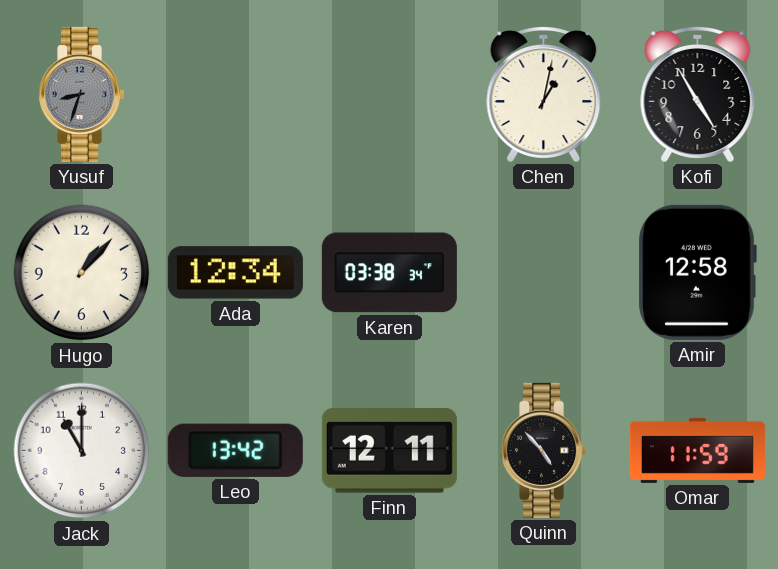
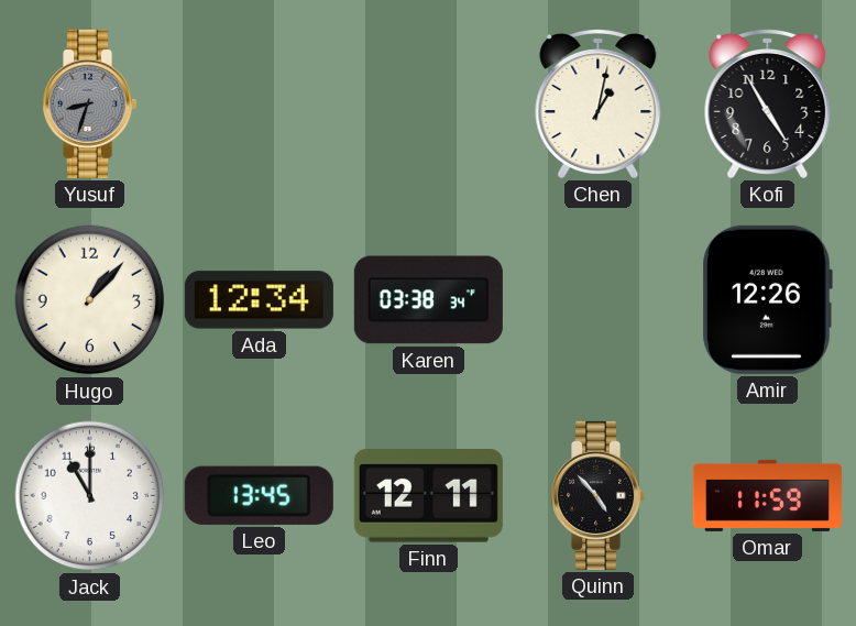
Amir: 12:58 -> 12:26 (767, 299)
Leo: 13:42 -> 13:45 (259, 495)
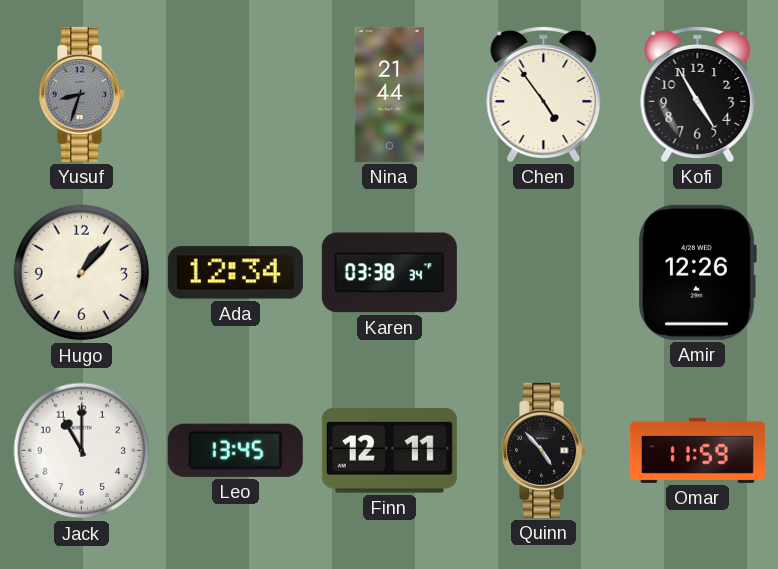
Nina: none -> 21:44 (389, 94)
Chen: 1:02 -> 4:54 (544, 95)
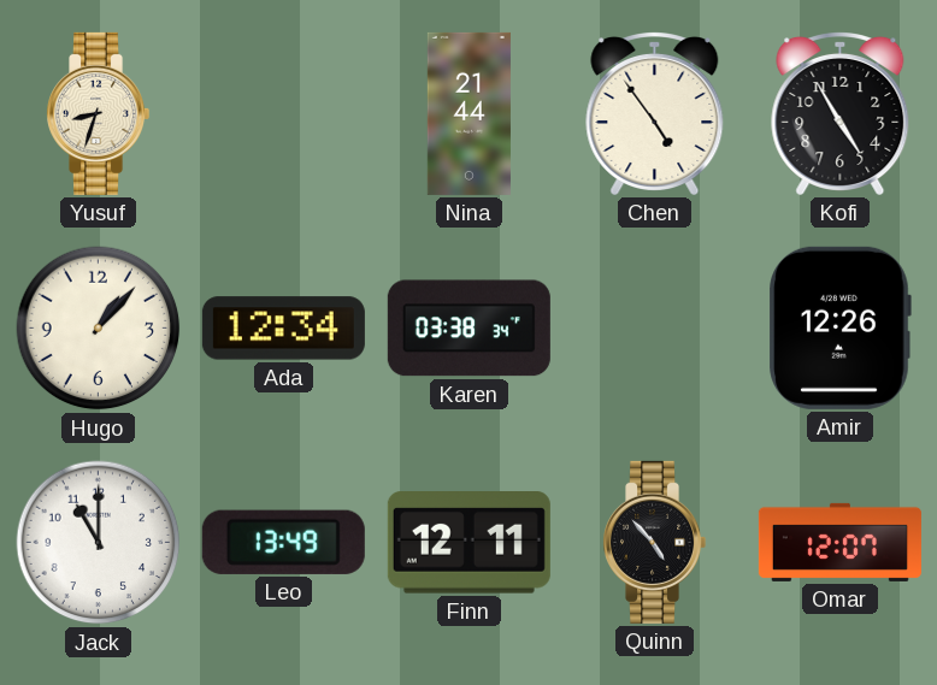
Yusuf dial: grey -> cream (99, 113)
Leo: 13:45 -> 13:49 (283, 542)
Omar: 11:59 -> 12:07 (839, 542)
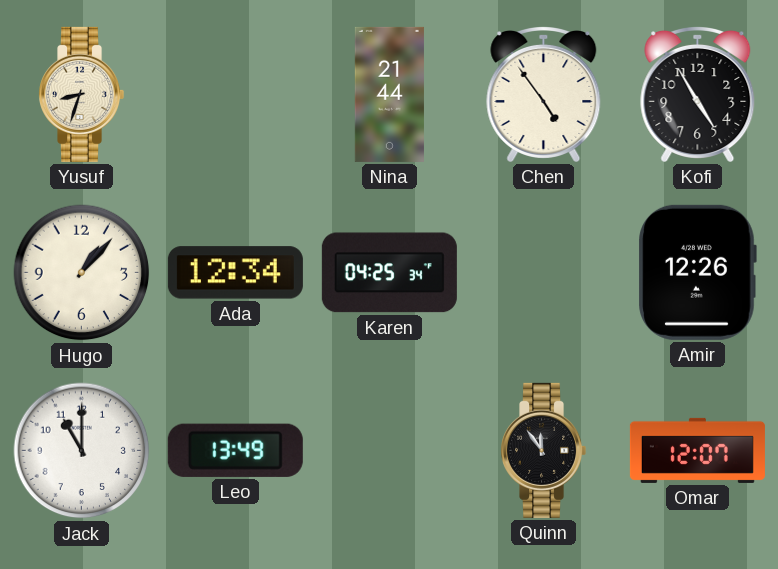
Karen: 03:38 -> 04:25 (389, 273)
Finn: 12:11 -> none (469, 543)
Quinn: 4:53 -> 11:54 (544, 450)
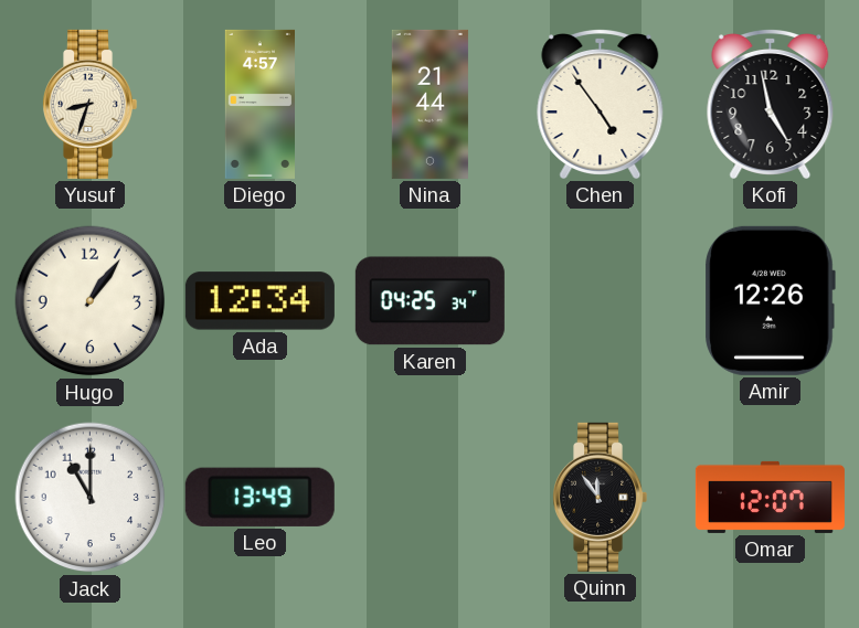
Diego: none -> 4:57 (259, 104)
Kofi: 4:55 -> 4:58 (771, 105)
Hugo: 1:07 -> 1:06 (91, 301)
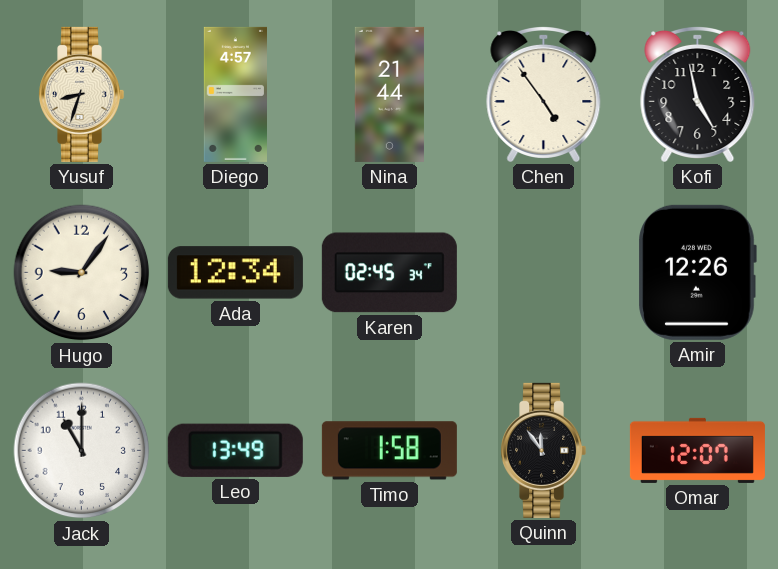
Hugo: 1:06 -> 9:06 (82, 273)
Karen: 04:25 -> 02:45 (389, 273)
Timo: none -> 1:58 (389, 451)
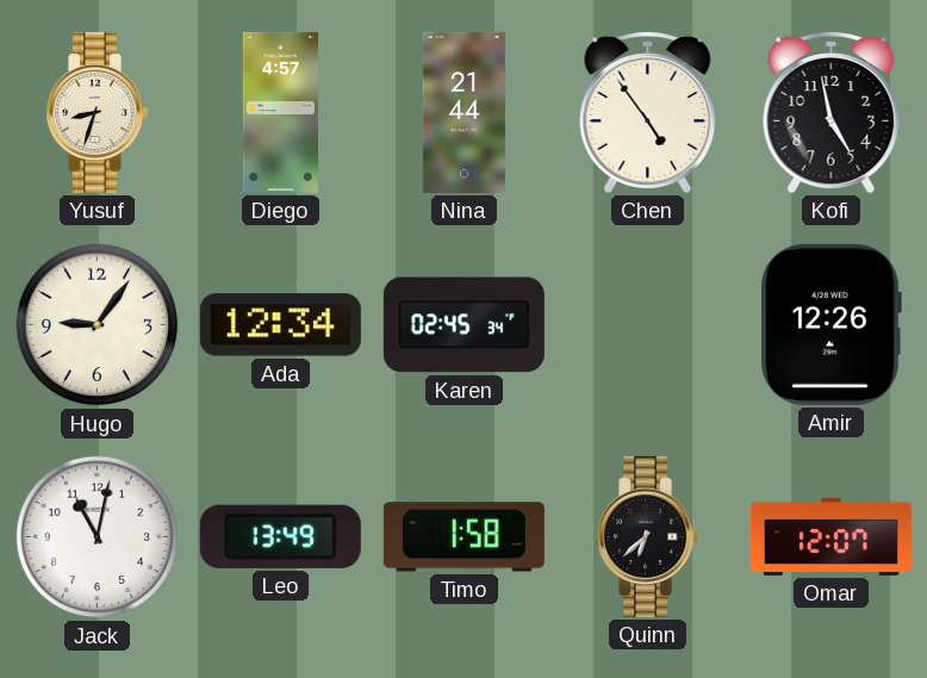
Jack: 11:00 -> 11:02 (98, 537)
Quinn: 11:54 -> 6:38 (648, 536)
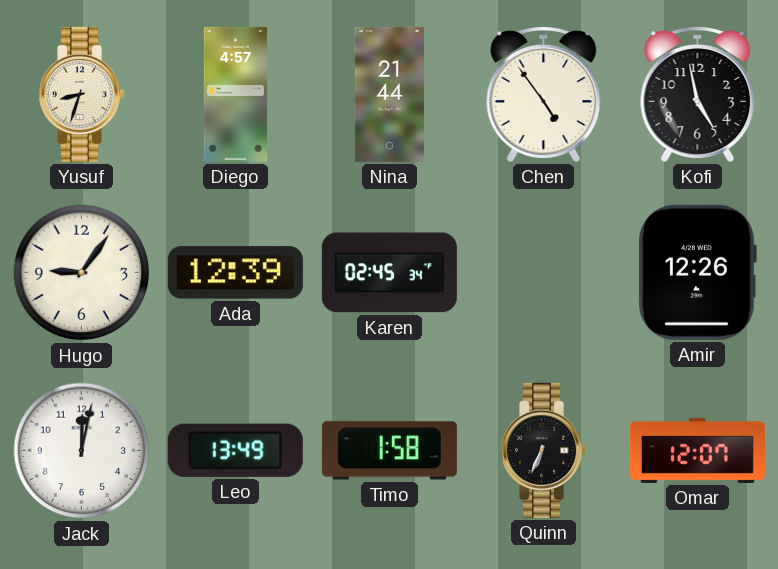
Ada: 12:34 -> 12:39 (235, 273)
Jack: 11:02 -> 12:02 (82, 451)
Quinn: 6:38 -> 6:34 (544, 450)
